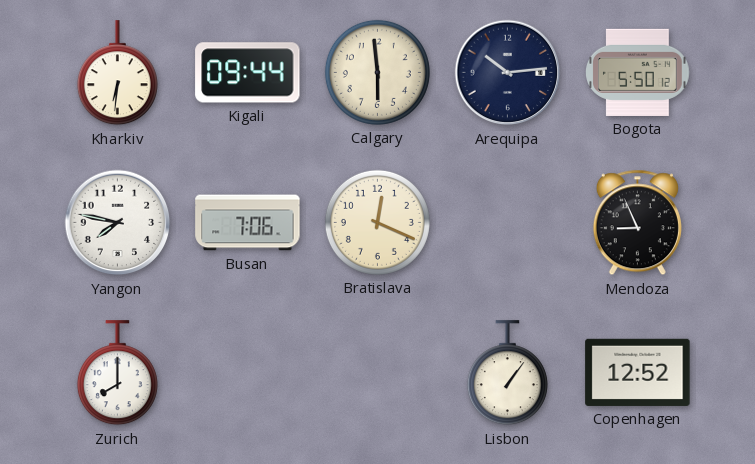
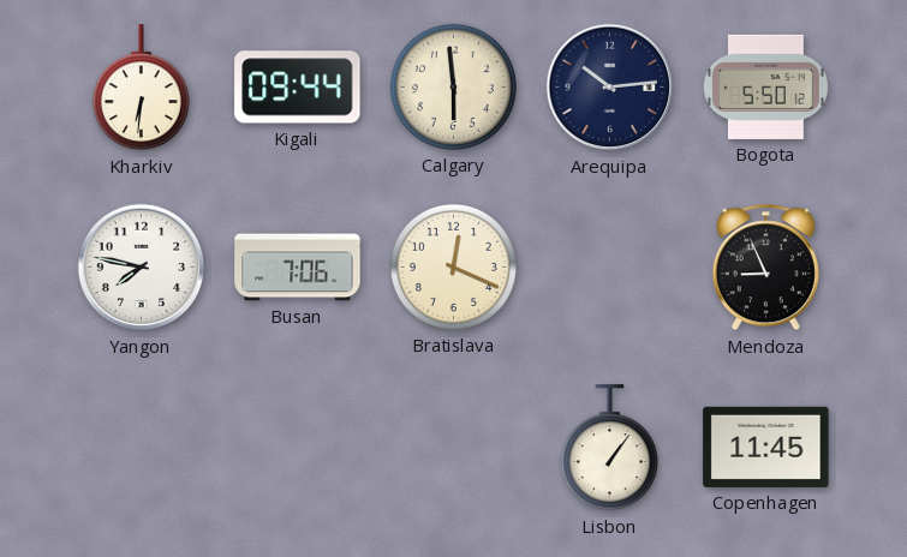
Zurich: 8:00 -> none (117, 373)
Copenhagen: 12:52 -> 11:45 (766, 447)
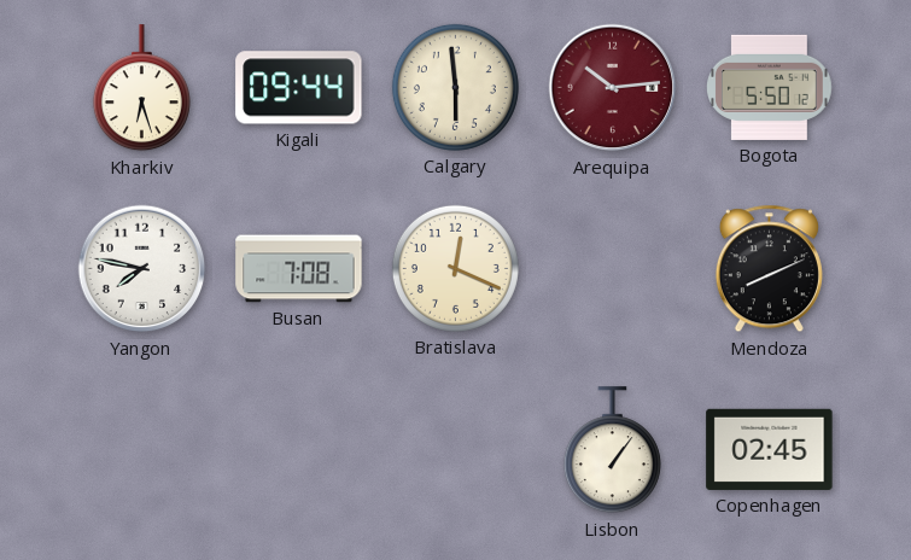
Kharkiv: 6:31 -> 6:27 (141, 88)
Arequipa dial: navy -> burgundy (613, 88)
Busan: 7:06 -> 7:08 (299, 269)
Mendoza: 8:56 -> 8:11 (769, 269)
Copenhagen: 11:45 -> 02:45 (770, 449)
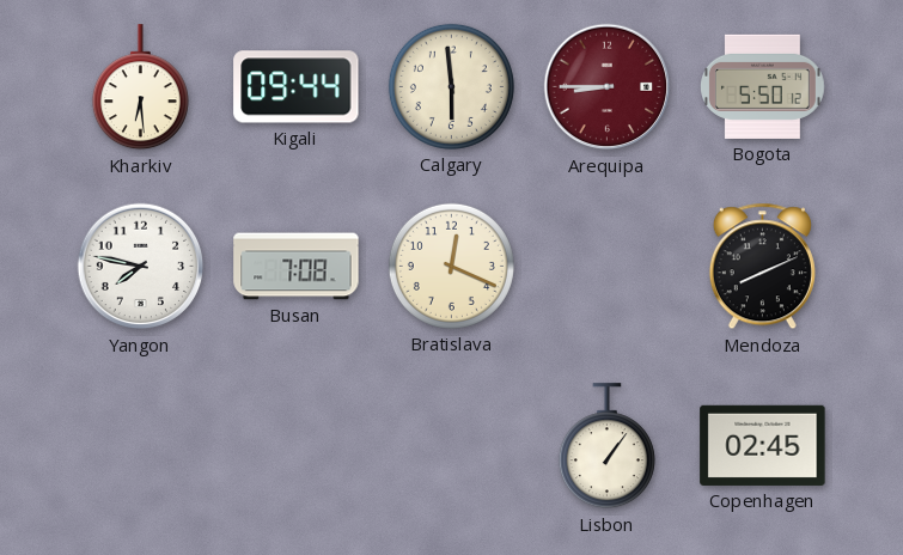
Kharkiv: 6:27 -> 6:29 (140, 87)
Arequipa: 10:14 -> 8:45 (608, 87)
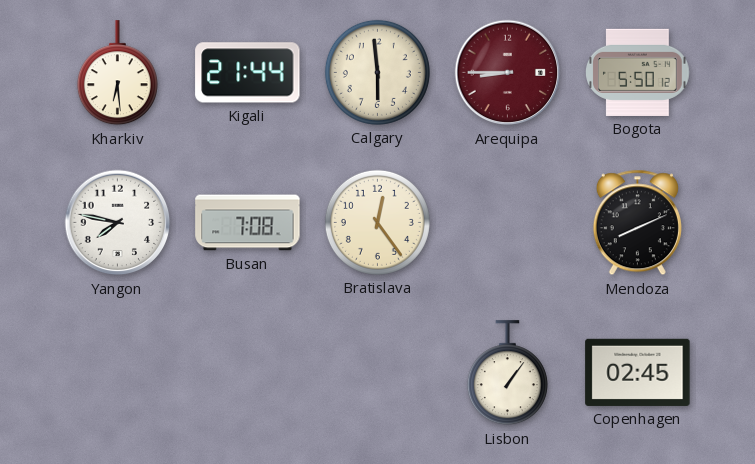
Kigali: 09:44 -> 21:44 (248, 73)
Bratislava: 12:19 -> 12:24 (377, 222)
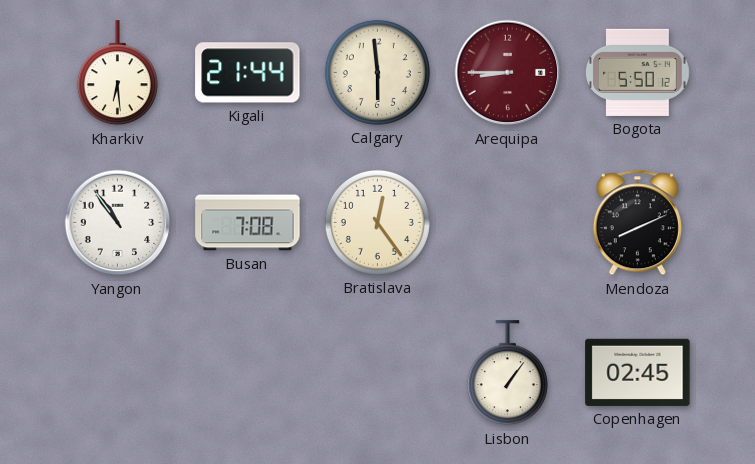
Yangon: 7:47 -> 10:54 (118, 223)
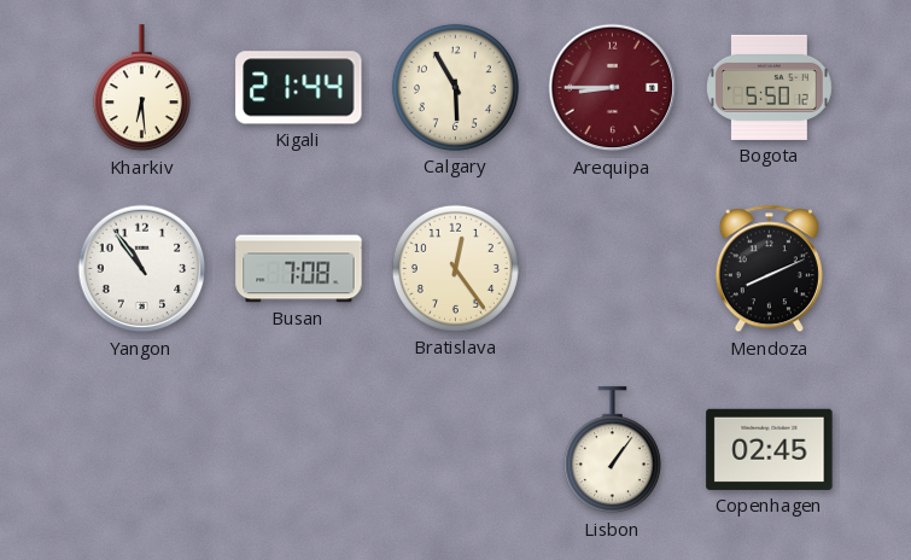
Calgary: 5:59 -> 5:55 (455, 87)
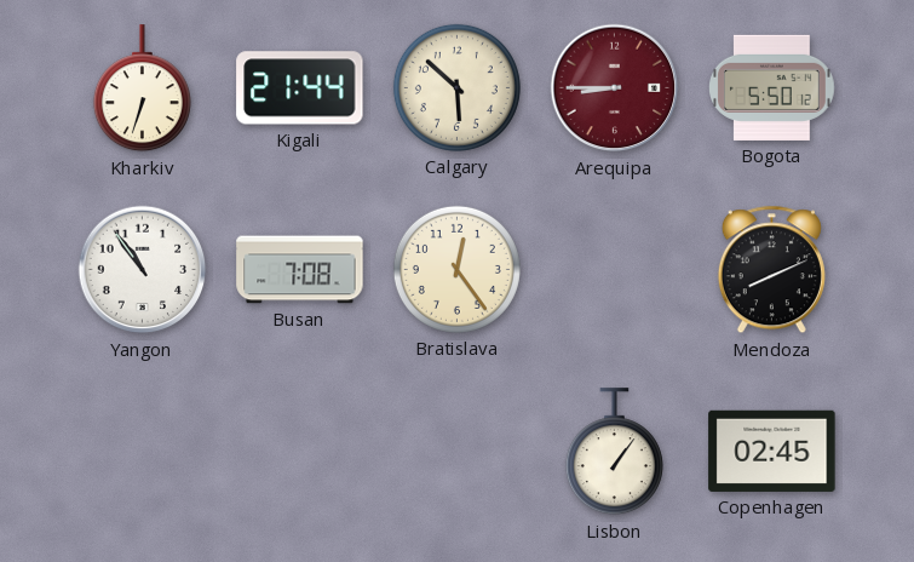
Kharkiv: 6:29 -> 6:33 (142, 88)
Calgary: 5:55 -> 5:52 (456, 87)
